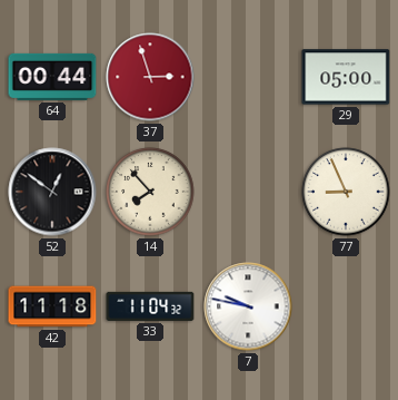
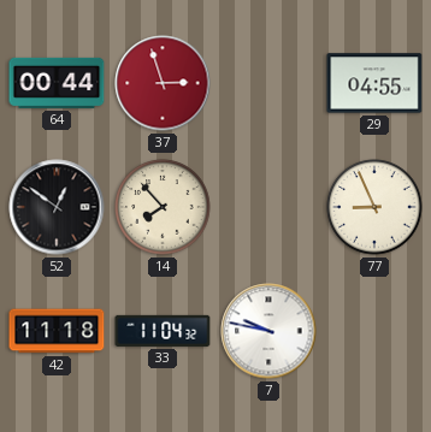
29: 05:00 -> 04:55 (374, 83)
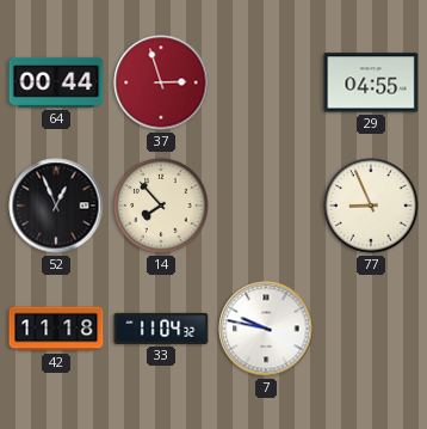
52: 12:51 -> 12:56 (56, 206)
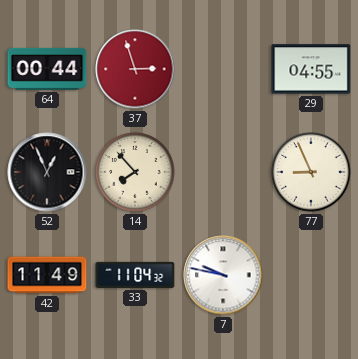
42: 11:18 -> 11:49 (47, 275)
